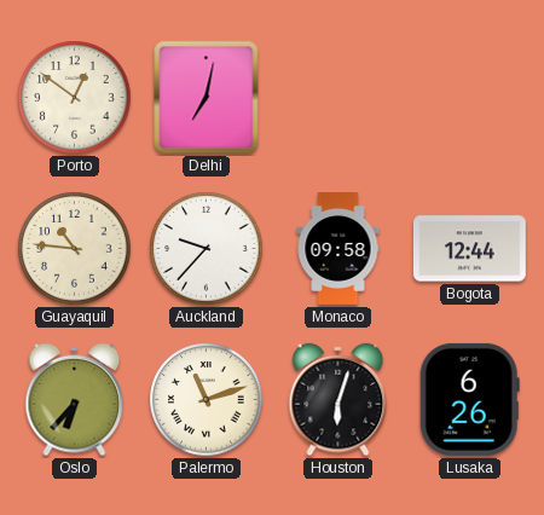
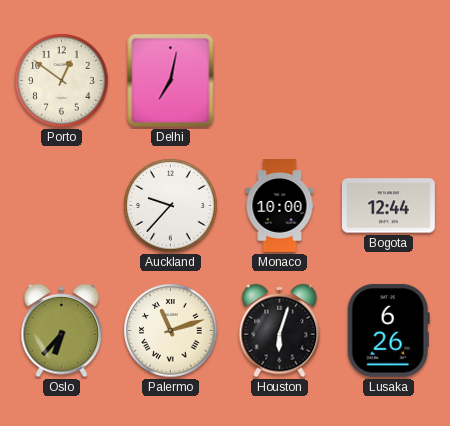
Guayaquil: 10:46 -> none (75, 249)
Monaco: 09:58 -> 10:00 (280, 206)
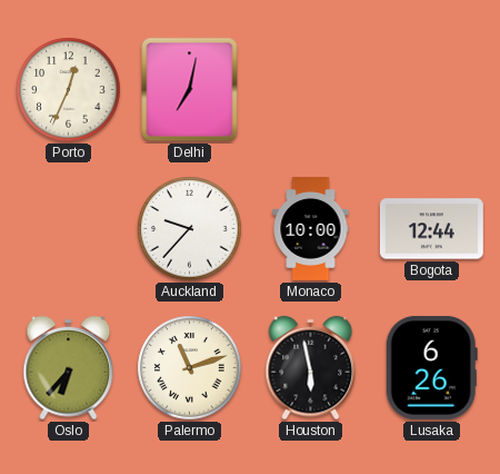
Porto: 12:51 -> 12:34 (69, 90)
Houston: 6:03 -> 5:58 (311, 368)
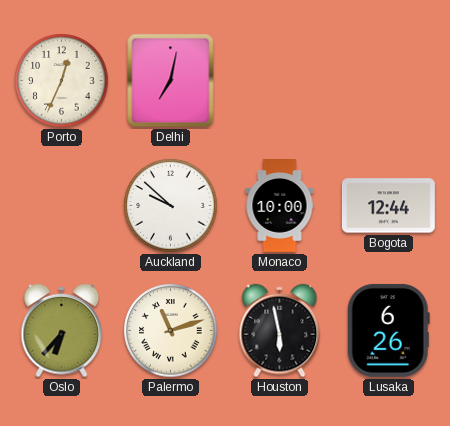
Auckland: 9:37 -> 9:52 (171, 206)
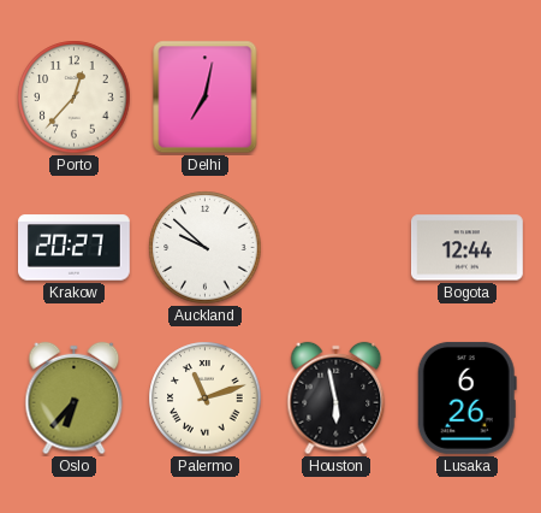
Porto: 12:34 -> 12:37 (75, 98)
Krakow: none -> 20:27 (73, 248)
Monaco: 10:00 -> none (280, 206)
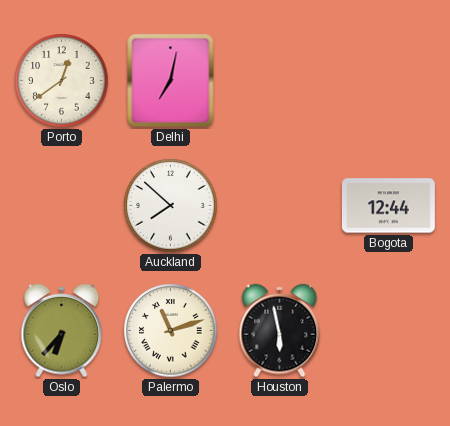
Porto: 12:37 -> 12:39 (62, 81)
Krakow: 20:27 -> none (73, 248)
Auckland: 9:52 -> 7:52 (171, 206)
Lusaka: 6:26 -> none (466, 397)
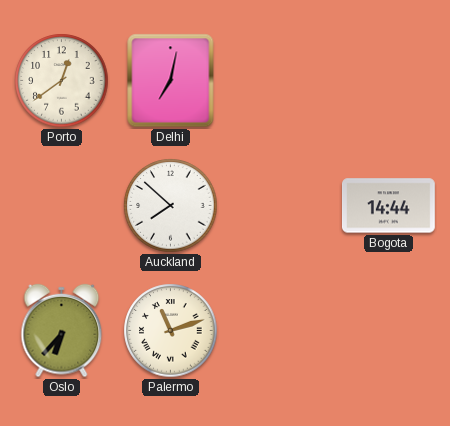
Bogota: 12:44 -> 14:44 (388, 206)
Houston: 5:58 -> none (280, 331)
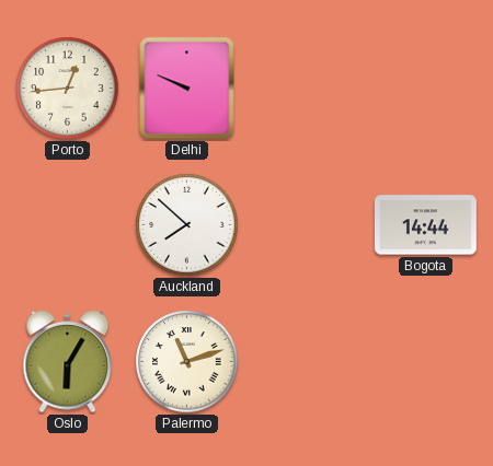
Porto: 12:39 -> 12:44 (68, 89)
Delhi: 7:02 -> 9:49 (187, 89)
Oslo: 6:37 -> 6:05 (68, 362)
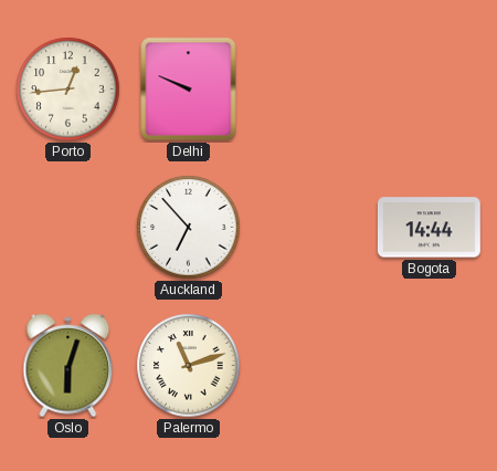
Auckland: 7:52 -> 6:53 (189, 228)
Oslo: 6:05 -> 6:03 (68, 366)
